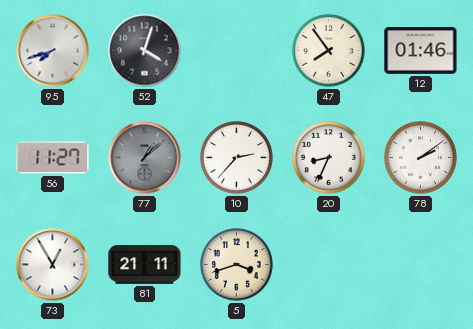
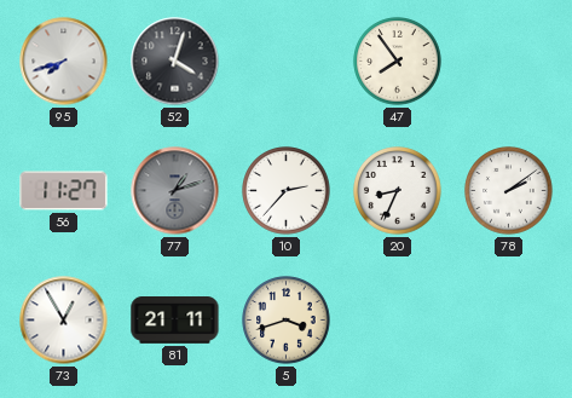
12: 01:46 -> none (421, 51)
77: 1:08 -> 1:12 (175, 191)
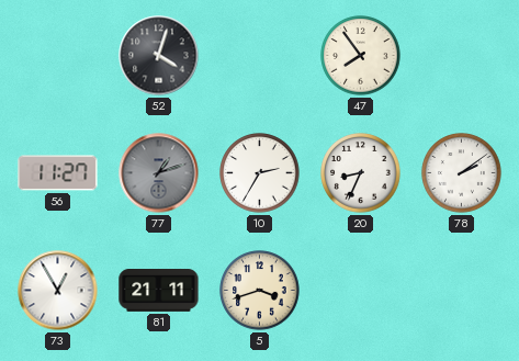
95: 7:42 -> none (64, 62)
10: 2:37 -> 2:35 (260, 173)
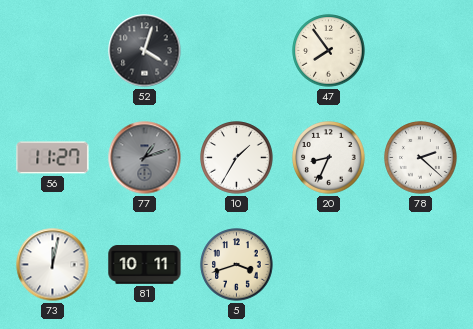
10: 2:35 -> 1:35 (237, 158)
78: 2:09 -> 2:22 (421, 158)
73: 12:55 -> 12:02 (53, 265)
81: 21:11 -> 10:11 (145, 265)
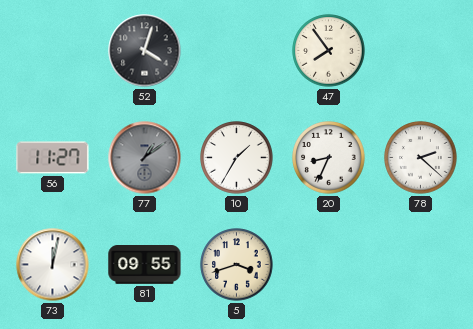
77: 1:12 -> 1:09 (145, 158)
81: 10:11 -> 09:55 (145, 265)
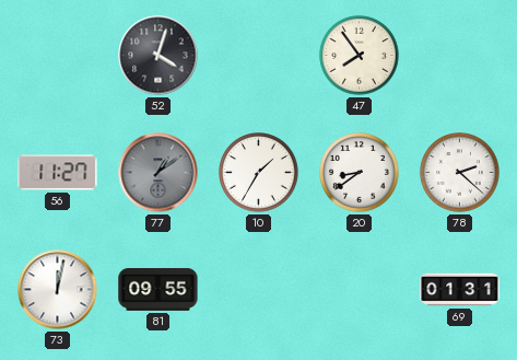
20: 8:34 -> 8:39 (360, 173)
5: 3:42 -> none (237, 265)
69: none -> 01:31 (460, 290)
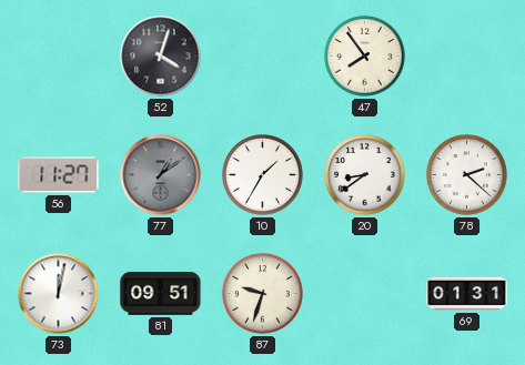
81: 09:55 -> 09:51 (161, 294)
87: none -> 9:33 (263, 294)
